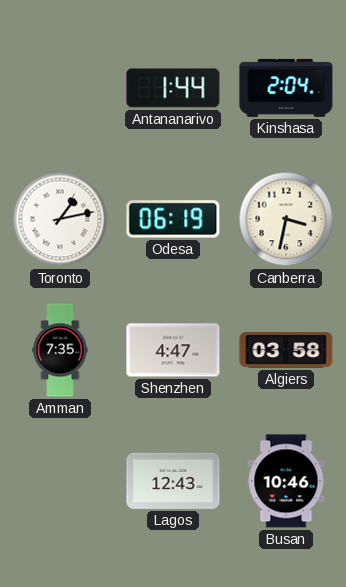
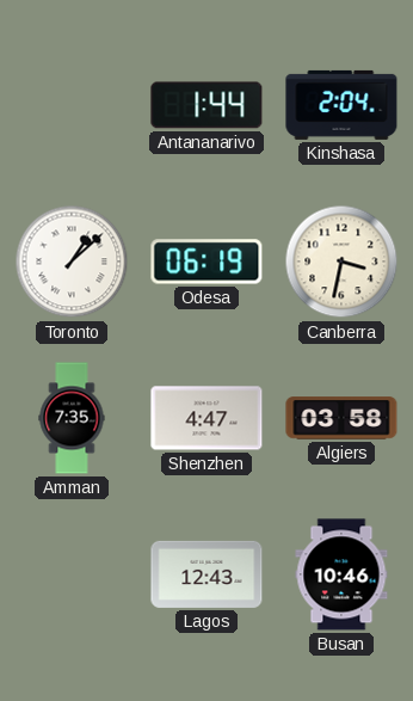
Toronto: 1:13 -> 1:08 (72, 262)
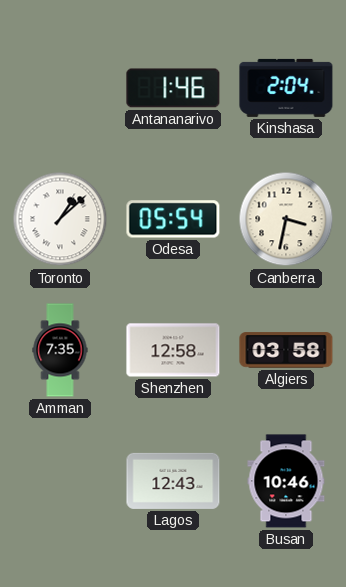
Antananarivo: 1:44 -> 1:46 (173, 88)
Odesa: 06:19 -> 05:54 (173, 219)
Shenzhen: 4:47 -> 12:58 (173, 350)
